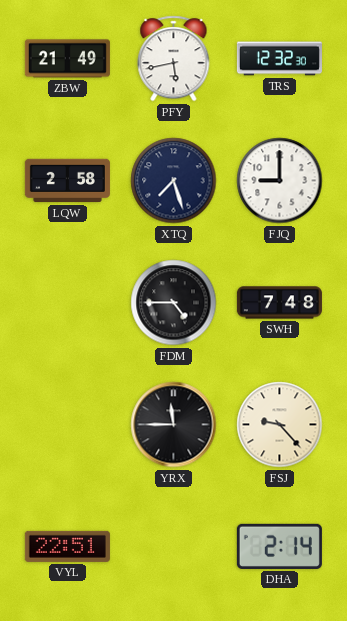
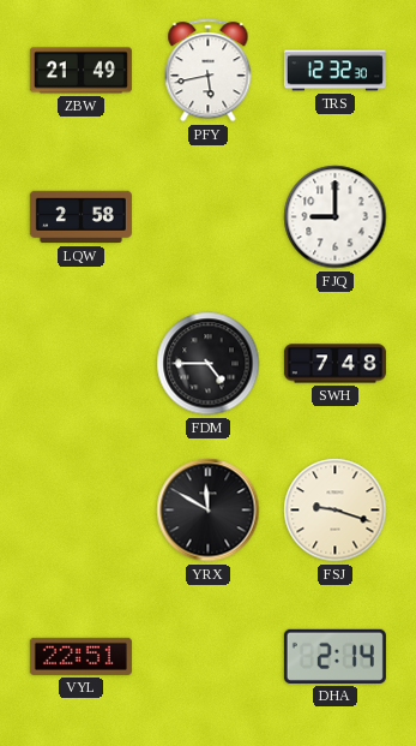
XTQ: 7:27 -> none (174, 181)
YRX: 11:45 -> 11:50 (209, 511)
FSJ: 9:23 -> 9:18 (336, 511)
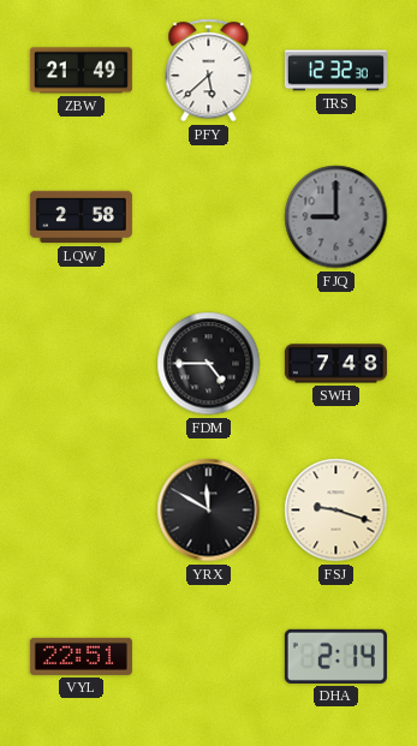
PFY: 5:43 -> 5:38 (209, 71)
FJQ dial: white -> grey (336, 217)
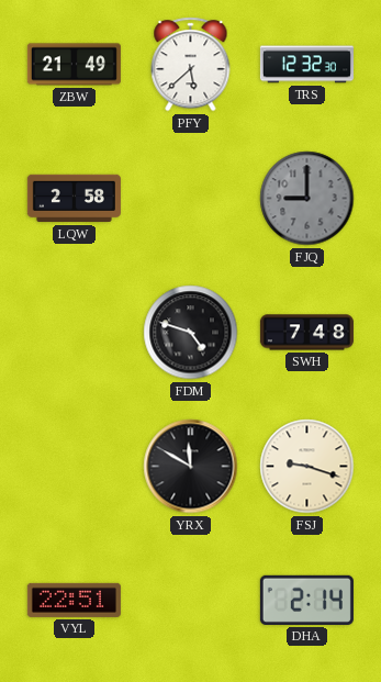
FDM: 4:45 -> 4:48 (191, 333)
